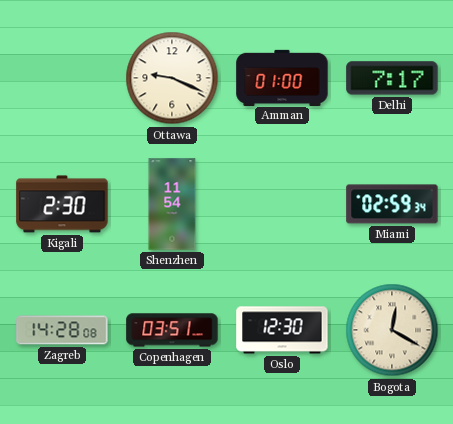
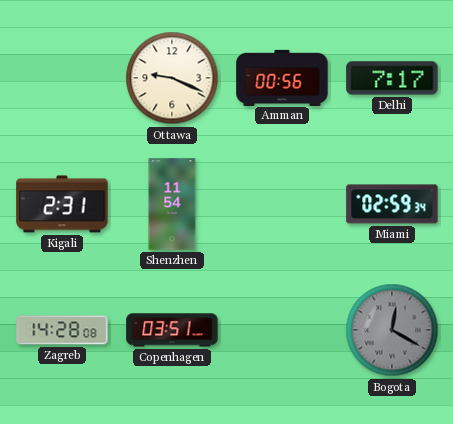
Amman: 01:00 -> 00:56 (282, 77)
Kigali: 2:30 -> 2:31 (62, 204)
Oslo: 12:30 -> none (282, 330)
Bogota dial: cream -> grey (392, 330)
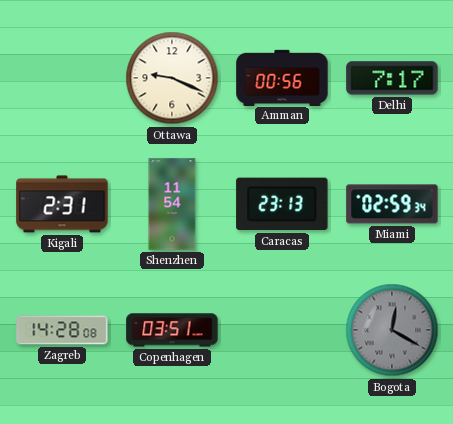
Caracas: none -> 23:13 (282, 204)
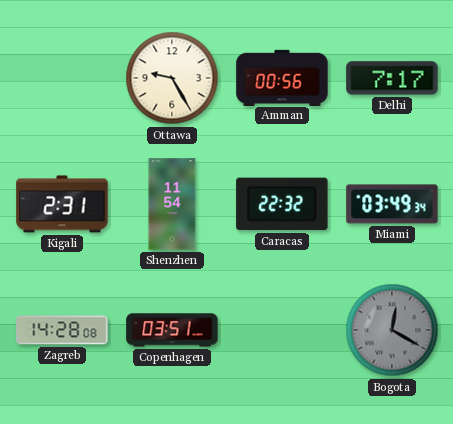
Ottawa: 9:19 -> 9:25 (172, 78)
Caracas: 23:13 -> 22:32 (282, 204)
Miami: 02:59 -> 03:49 (392, 204)
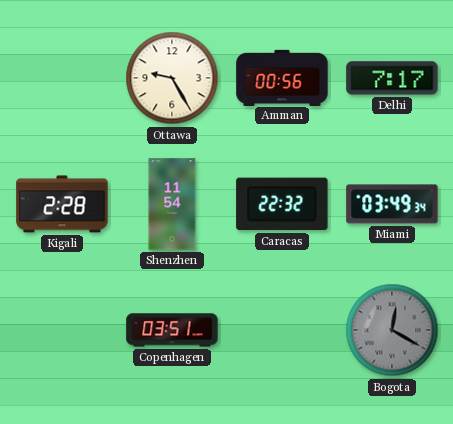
Kigali: 2:31 -> 2:28 (62, 204)
Zagreb: 14:28 -> none (62, 330)
